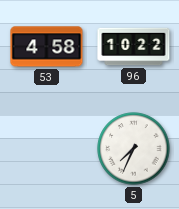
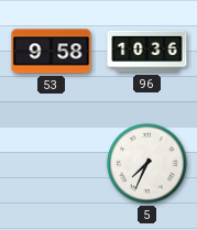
53: 4:58 -> 9:58 (52, 52)
96: 10:22 -> 10:36 (147, 52)
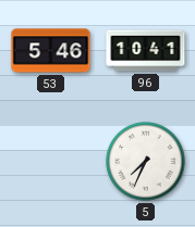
53: 9:58 -> 5:46 (51, 51)
96: 10:36 -> 10:41 (146, 51)
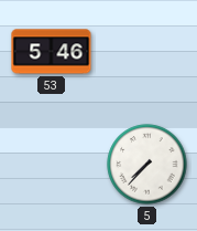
96: 10:41 -> none (146, 51)
5: 7:34 -> 7:37 (147, 165)
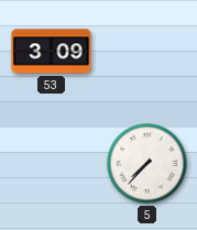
53: 5:46 -> 3:09 (52, 52)
